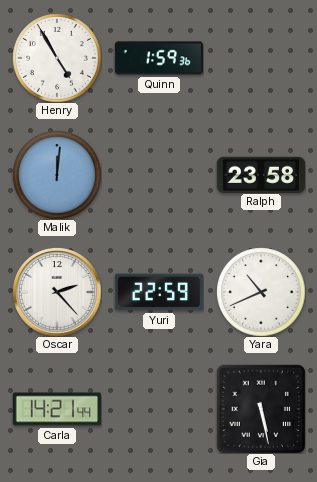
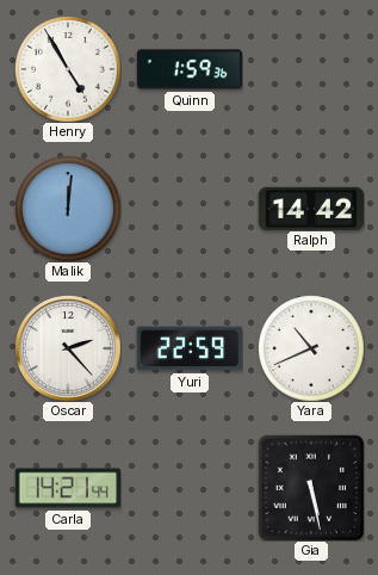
Ralph: 23:58 -> 14:42 (311, 208)
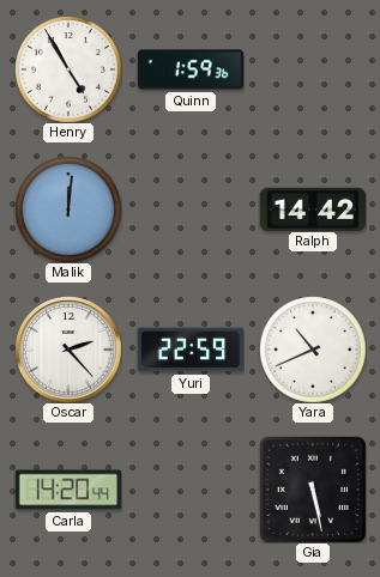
Carla: 14:21 -> 14:20 (68, 490)
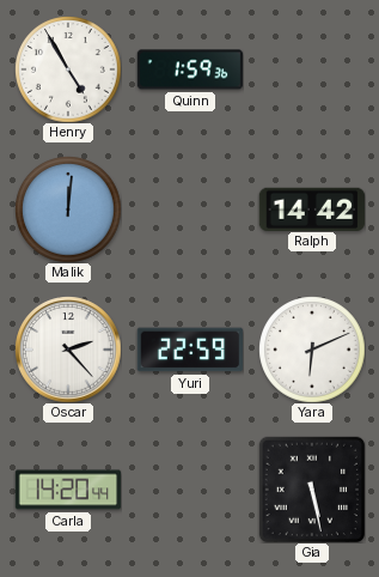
Yara: 10:41 -> 6:11 (312, 350)
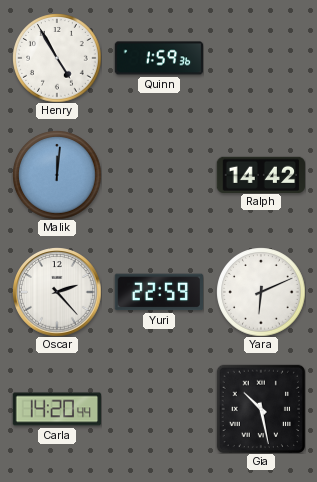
Gia: 5:28 -> 10:28 (261, 409)
